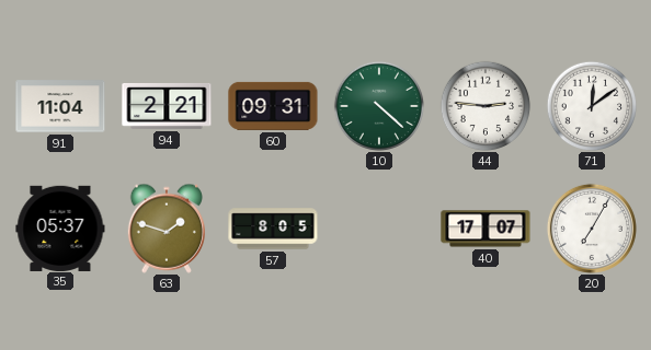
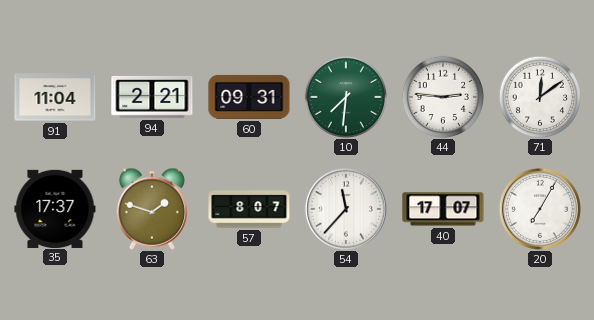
10: 4:22 -> 7:31 (346, 97)
35: 05:37 -> 17:37 (55, 208)
57: 8:05 -> 8:07 (249, 209)
54: none -> 11:37 (346, 209)
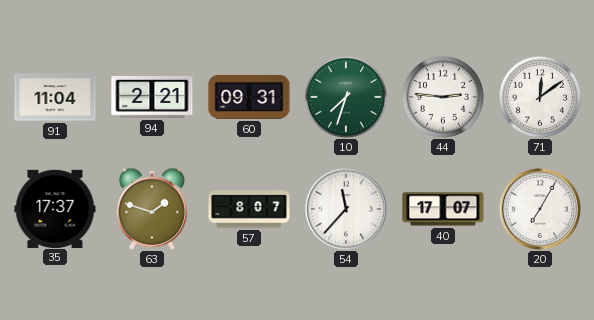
10: 7:31 -> 7:33 (346, 97)
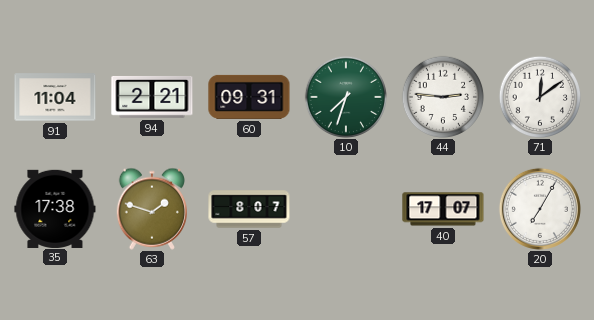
35: 17:37 -> 17:38 (55, 208)
54: 11:37 -> none (346, 209)
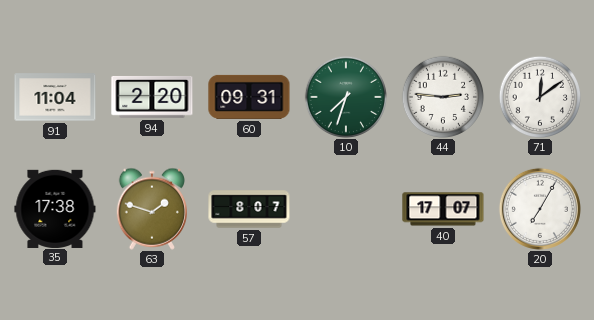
94: 2:21 -> 2:20 (152, 97)
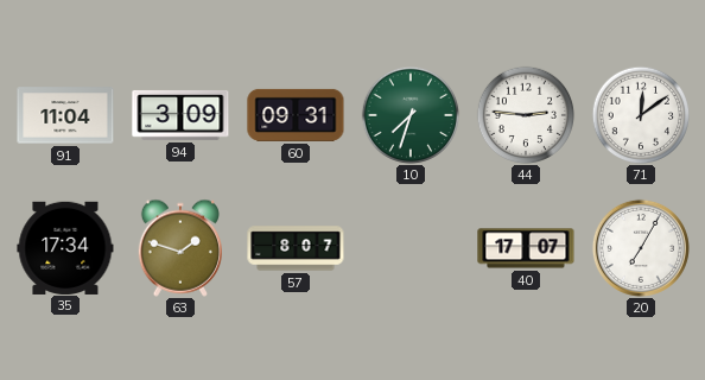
94: 2:20 -> 3:09 (180, 115)
35: 17:38 -> 17:34 (65, 247)
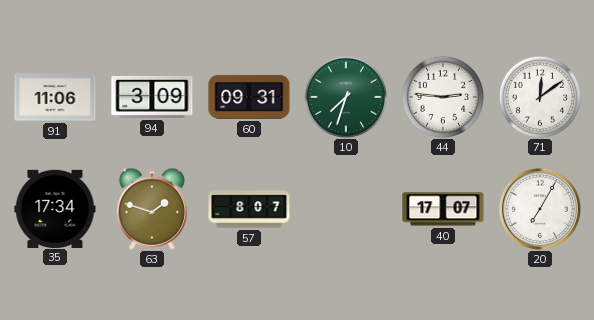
91: 11:04 -> 11:06 (55, 97)
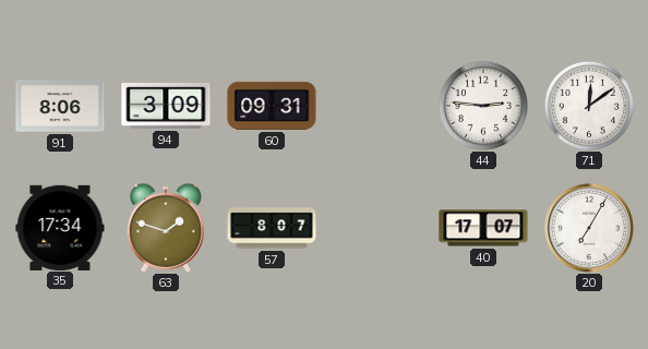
91: 11:06 -> 8:06 (60, 106)
10: 7:33 -> none (346, 97)
